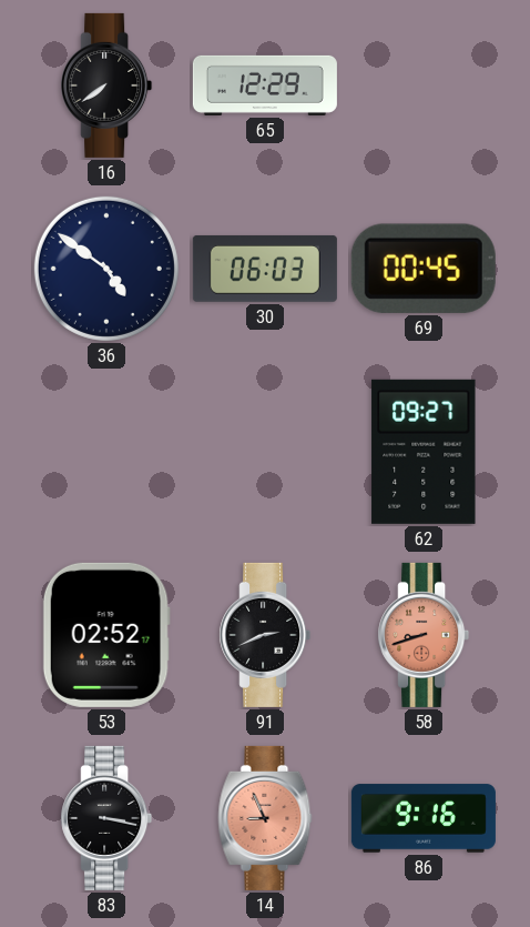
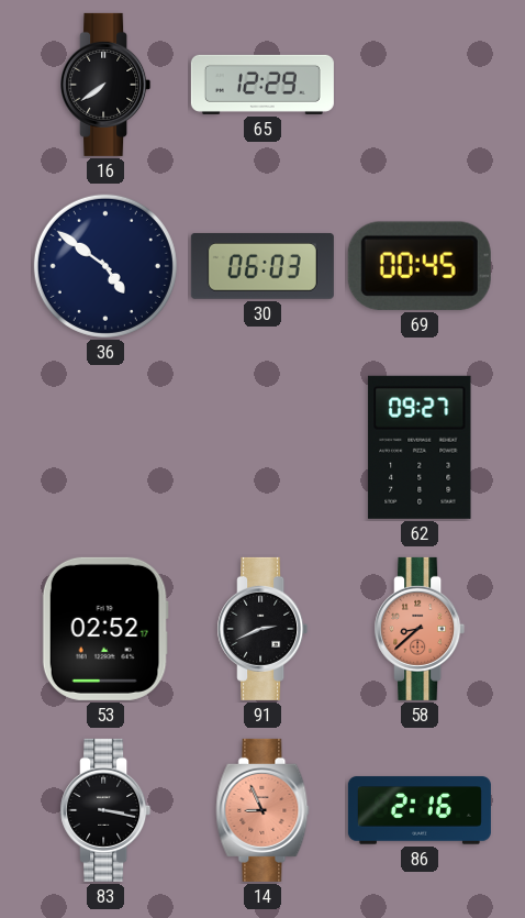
58: 8:42 -> 8:38 (420, 629)
86: 9:16 -> 2:16 (420, 810)
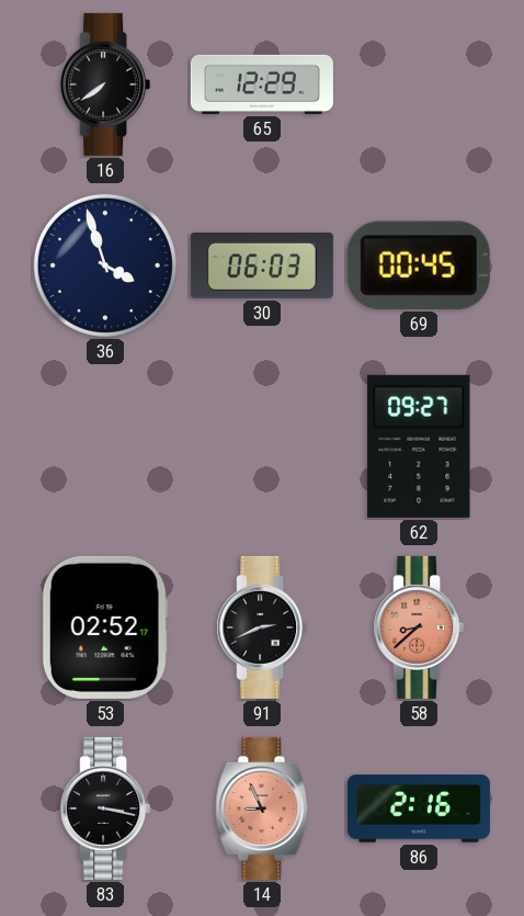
36: 4:51 -> 3:57 (105, 265)
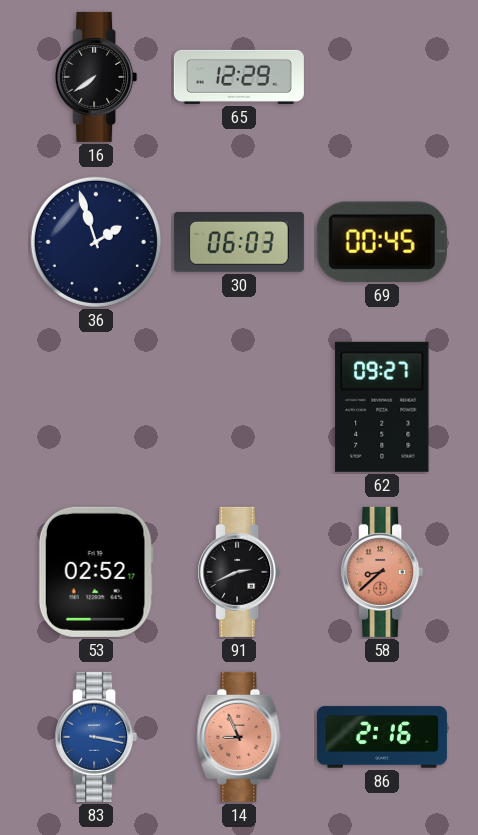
36: 3:57 -> 1:57 (96, 242)
83 dial: black -> blue (96, 737)
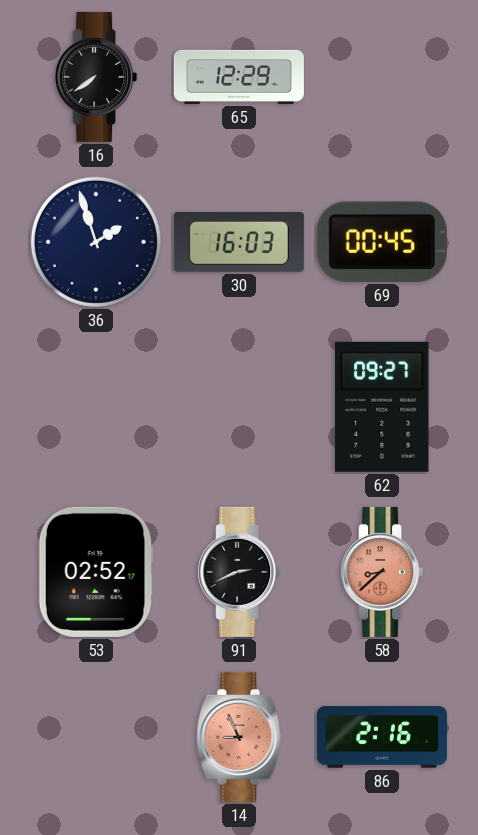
30: 06:03 -> 16:03 (239, 242)
83: 3:17 -> none (96, 737)
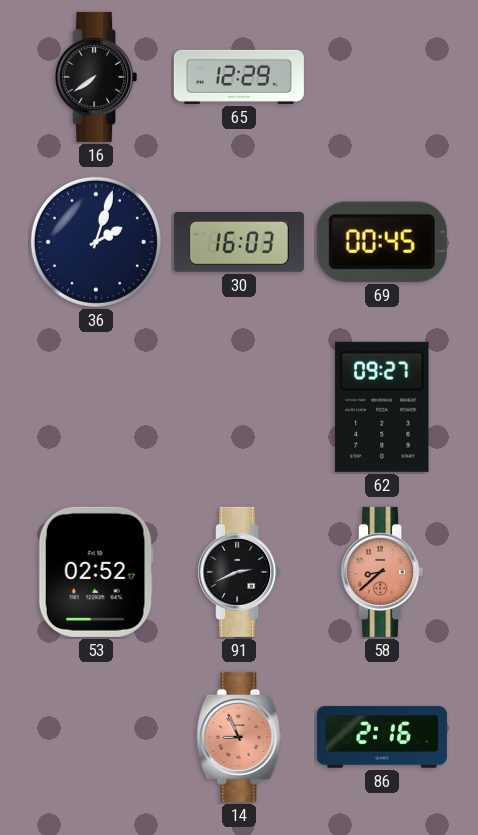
36: 1:57 -> 2:03 (96, 242)
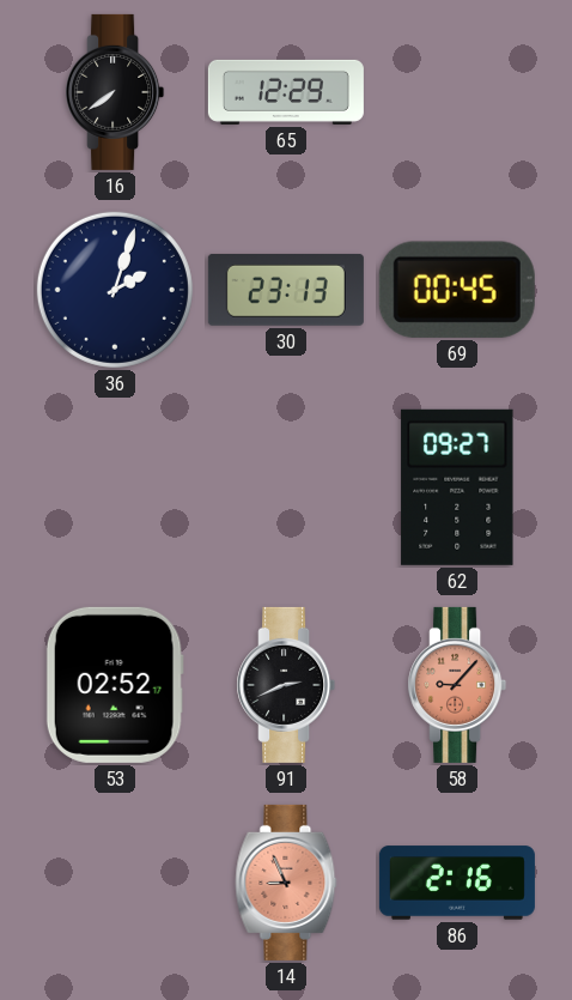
30: 16:03 -> 23:13 (286, 290)
58: 8:38 -> 9:07 (457, 685)
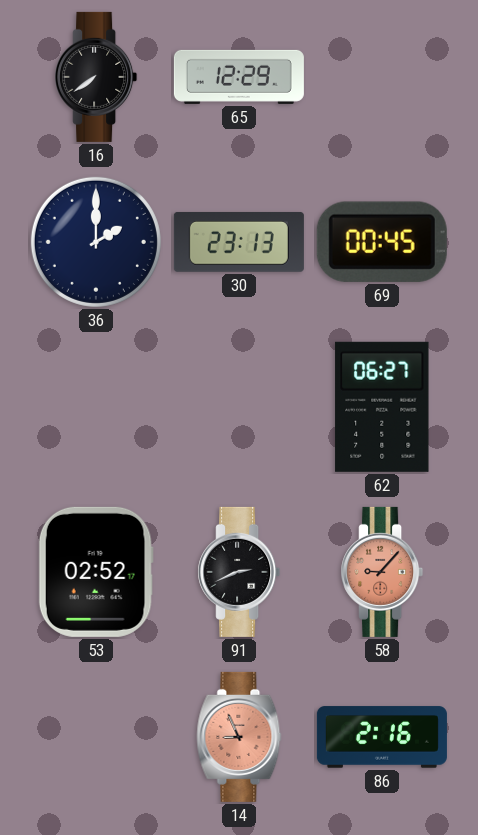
36: 2:03 -> 2:00 (96, 242)
62: 09:27 -> 06:27 (382, 407)
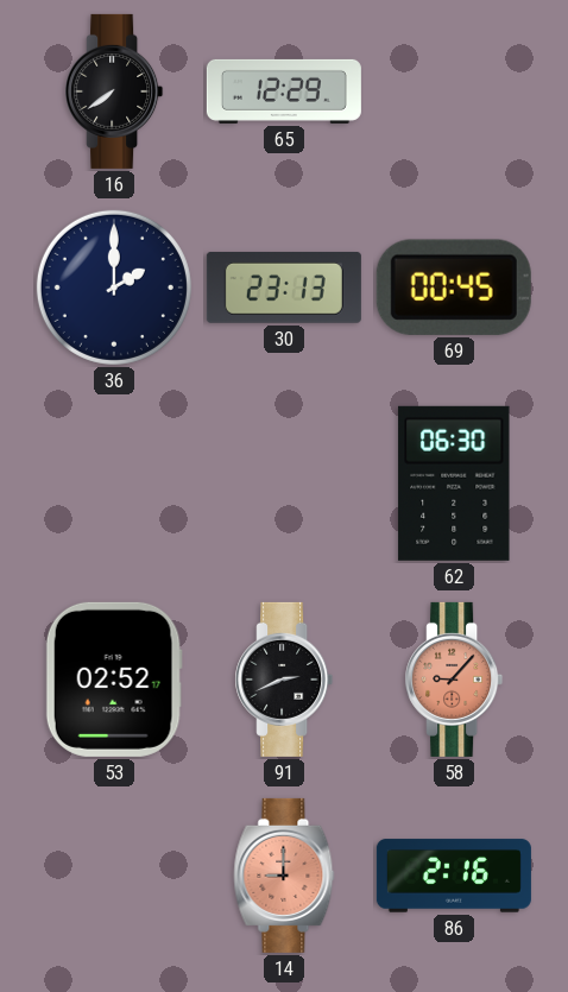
62: 06:27 -> 06:30 (454, 484)
14: 8:56 -> 9:00 (284, 876)
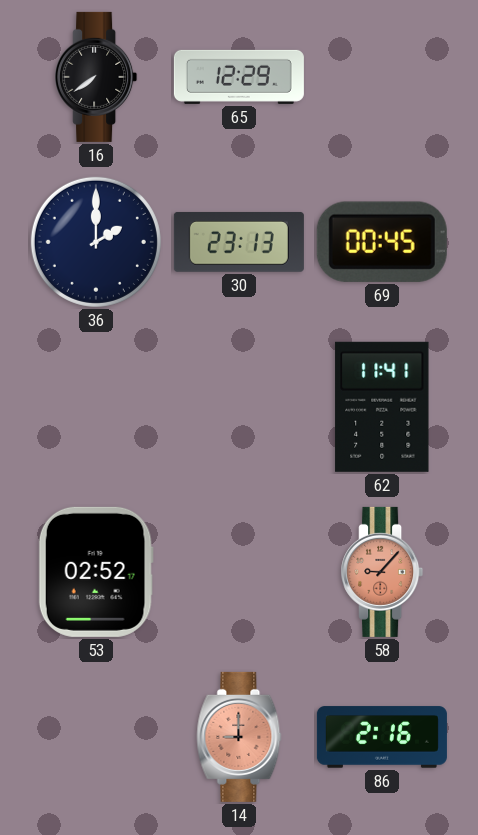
62: 06:30 -> 11:41 (382, 407)
91: 2:41 -> none (284, 680)
